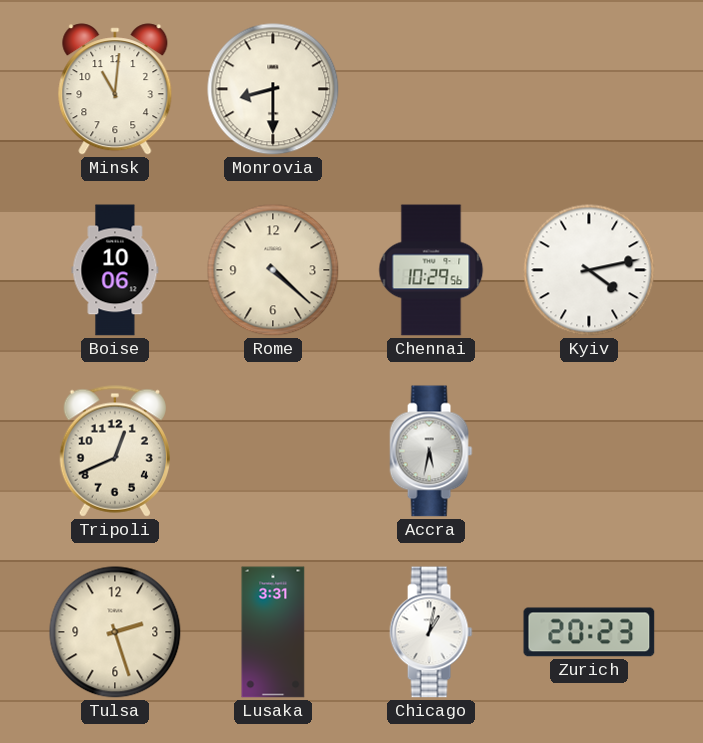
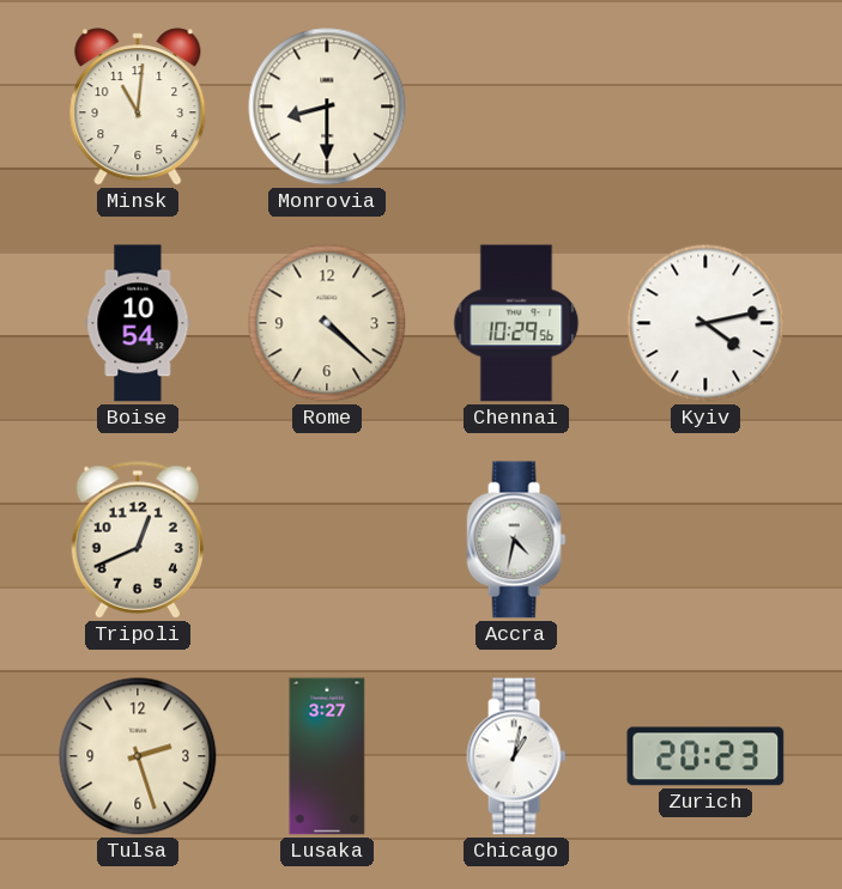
Boise: 10:06 -> 10:54 (138, 323)
Accra: 5:32 -> 4:32 (516, 540)
Lusaka: 3:31 -> 3:27 (327, 756)
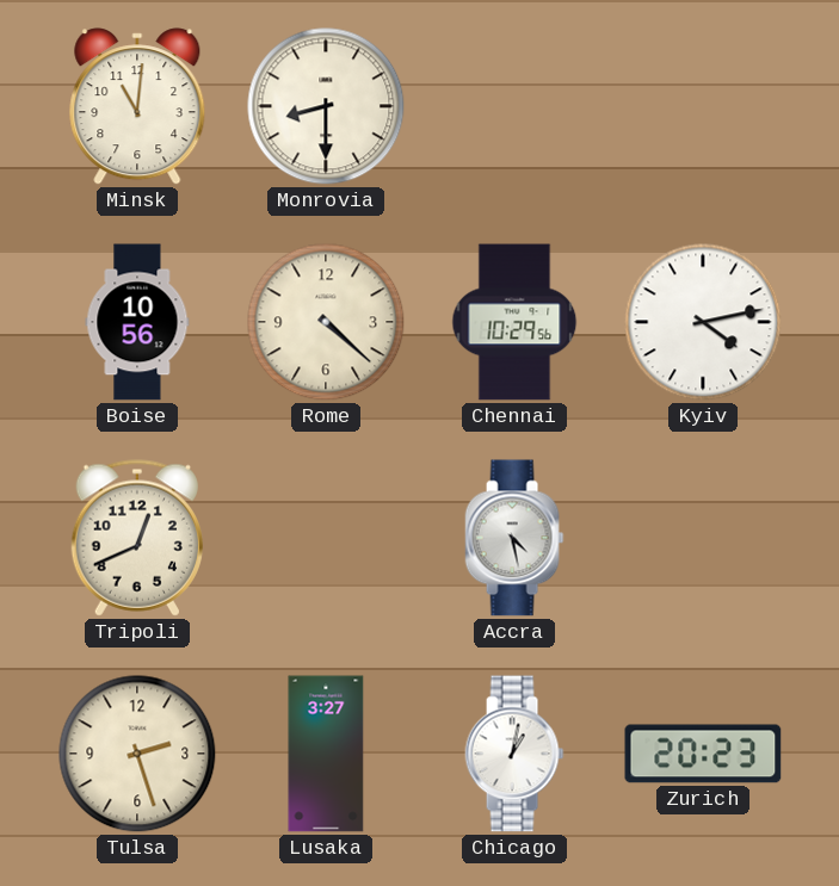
Boise: 10:54 -> 10:56 (137, 322)
Accra: 4:32 -> 4:28 (514, 538)
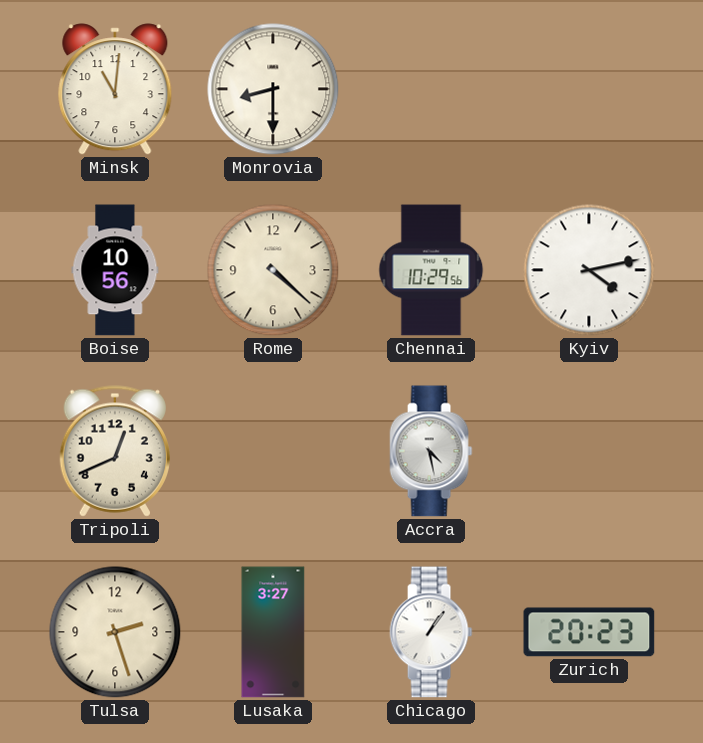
Chicago: 1:02 -> 1:06 (431, 632)
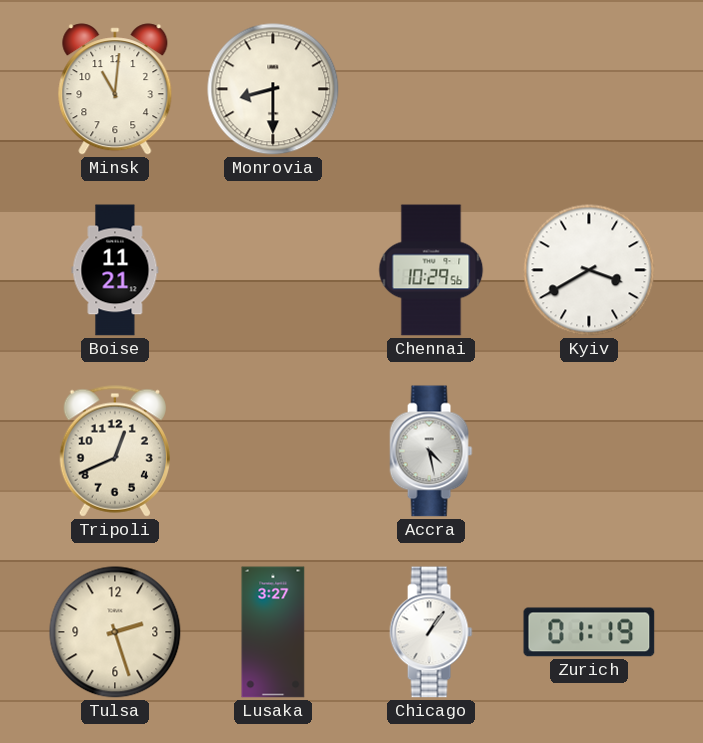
Boise: 10:56 -> 11:21 (115, 270)
Rome: 4:22 -> none (273, 270)
Kyiv: 4:13 -> 3:40 (589, 270)
Zurich: 20:23 -> 01:19 (589, 632)
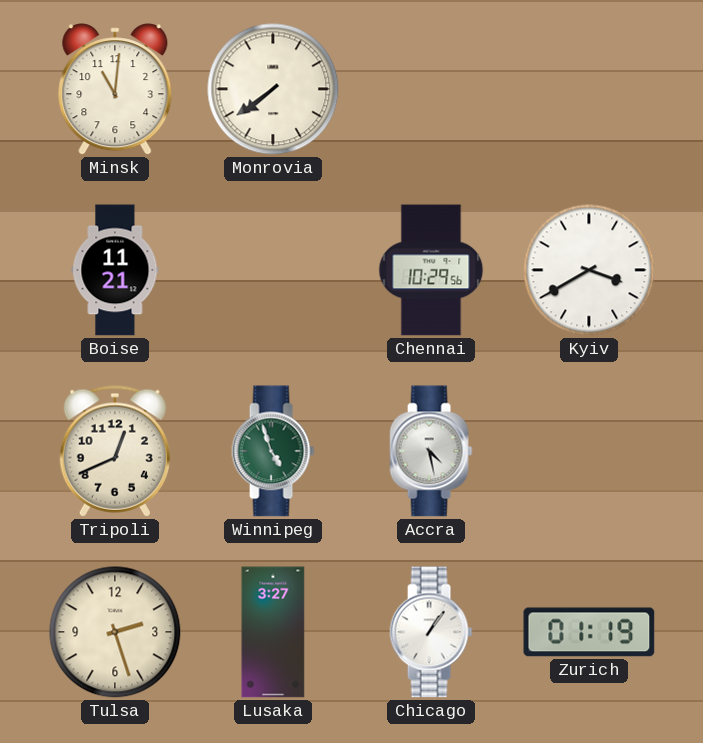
Monrovia: 8:30 -> 7:39 (273, 89)
Winnipeg: none -> 4:57 (273, 451)
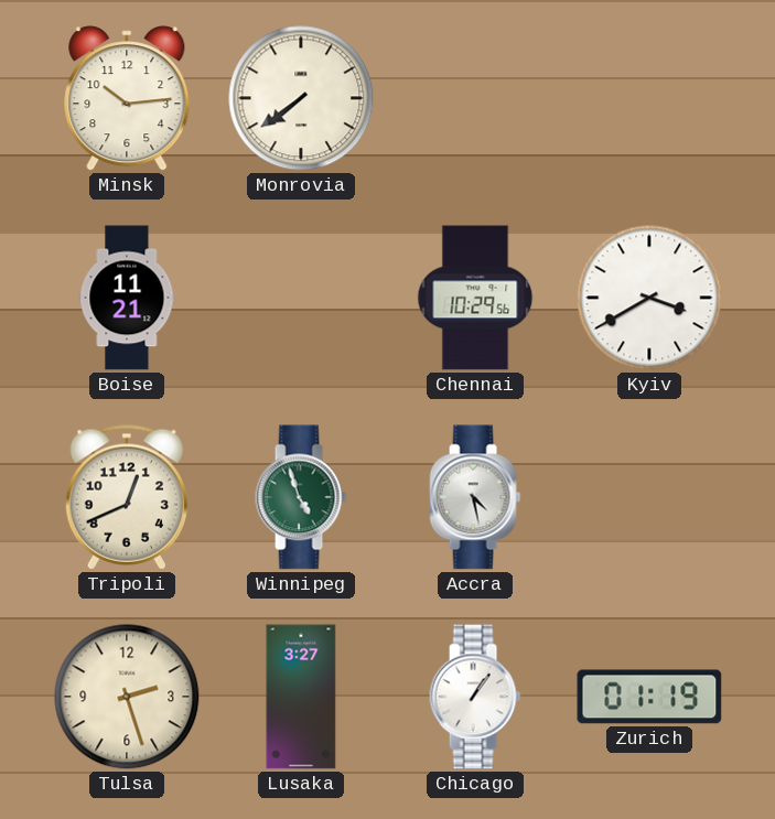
Minsk: 11:01 -> 10:14 (127, 98)
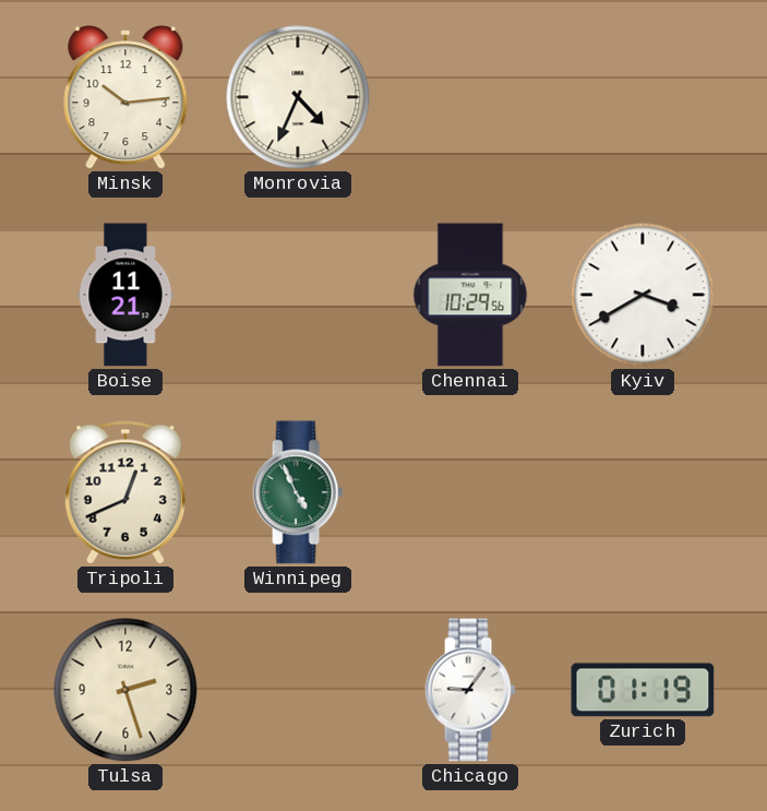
Monrovia: 7:39 -> 4:34 (298, 97)
Winnipeg: 4:57 -> 4:56 (298, 492)
Accra: 4:28 -> none (475, 497)
Lusaka: 3:27 -> none (301, 697)
Chicago: 1:06 -> 9:06 (470, 690)
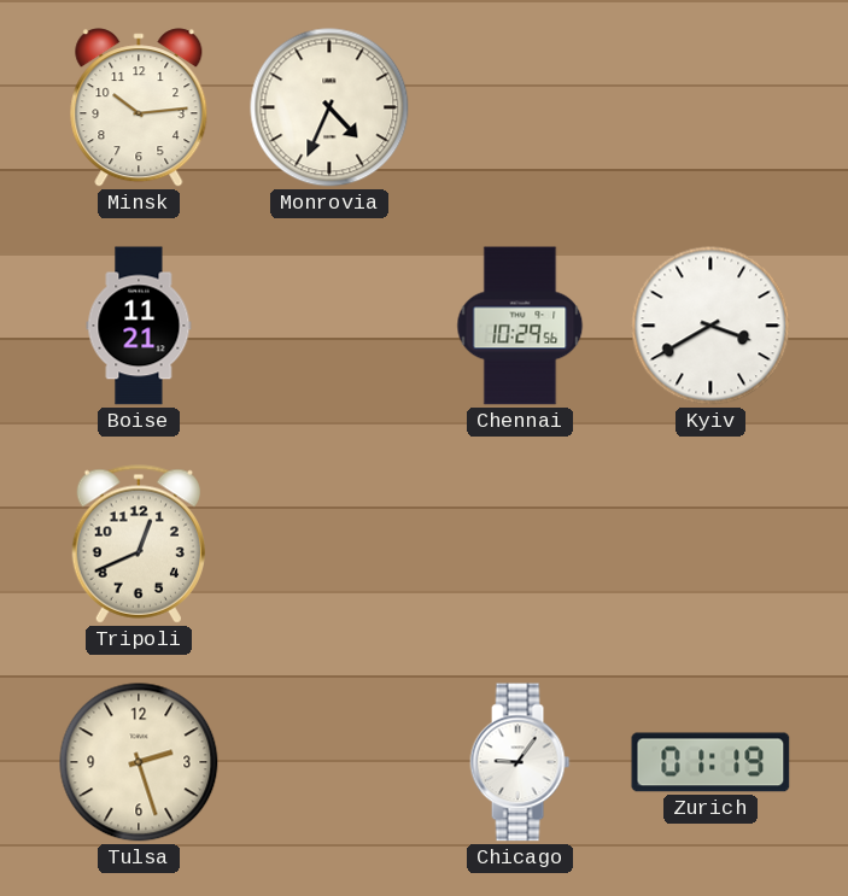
Winnipeg: 4:56 -> none (298, 492)
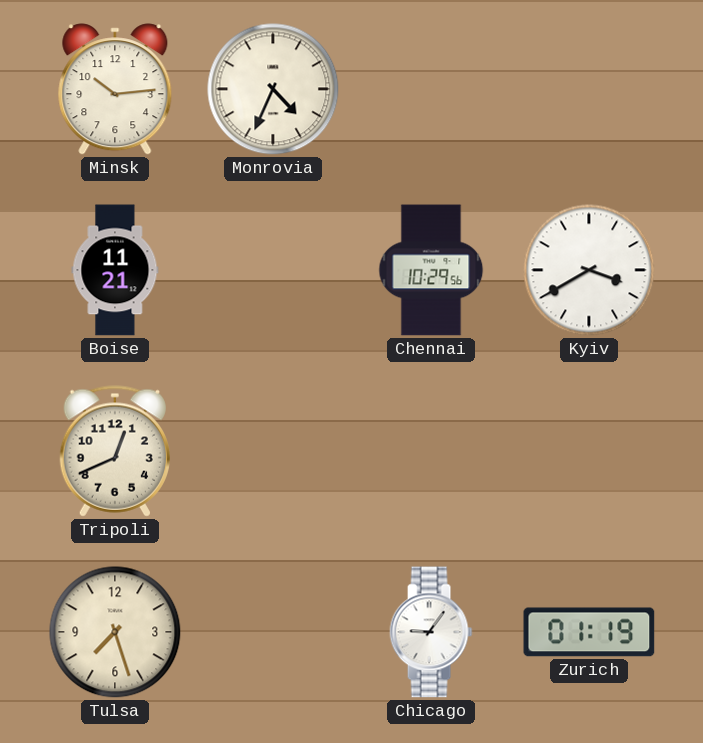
Tulsa: 2:27 -> 7:27 (115, 632)
